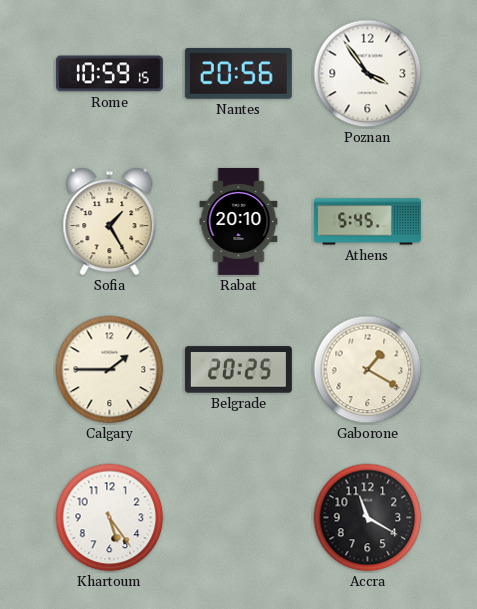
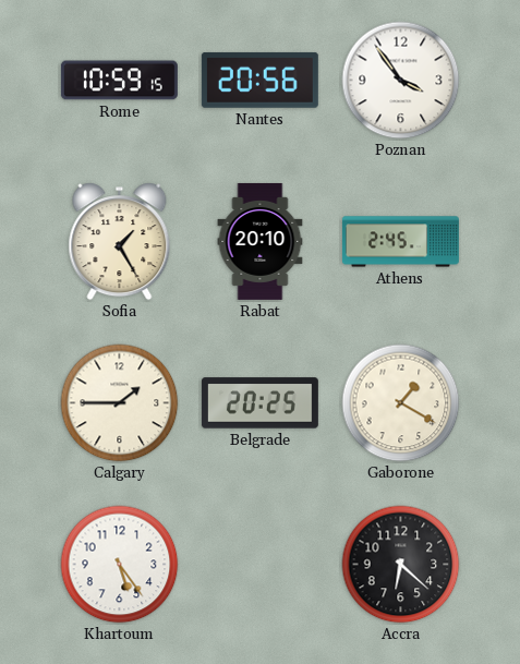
Athens: 5:45 -> 2:45 (400, 242)
Accra: 11:20 -> 6:22 (401, 565)
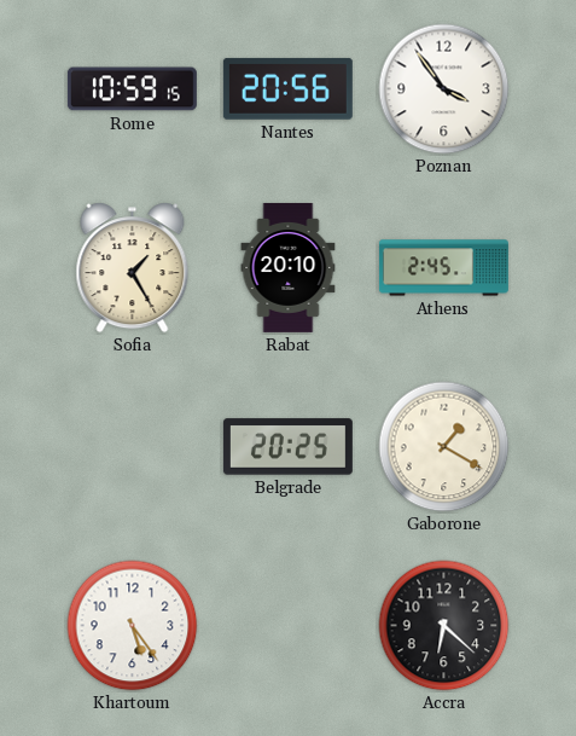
Calgary: 1:45 -> none (120, 403)
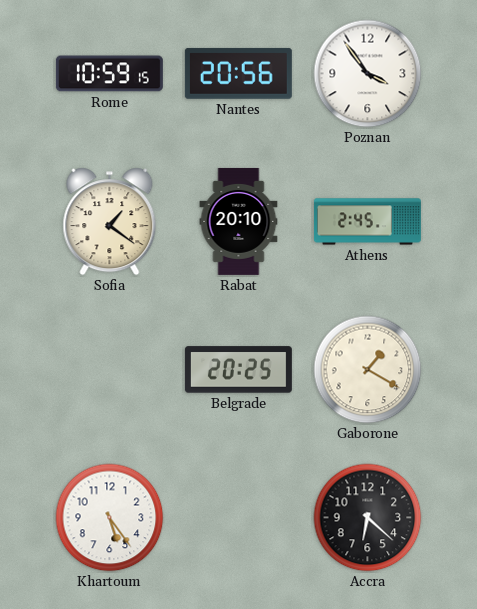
Sofia: 1:25 -> 1:21 (110, 222)
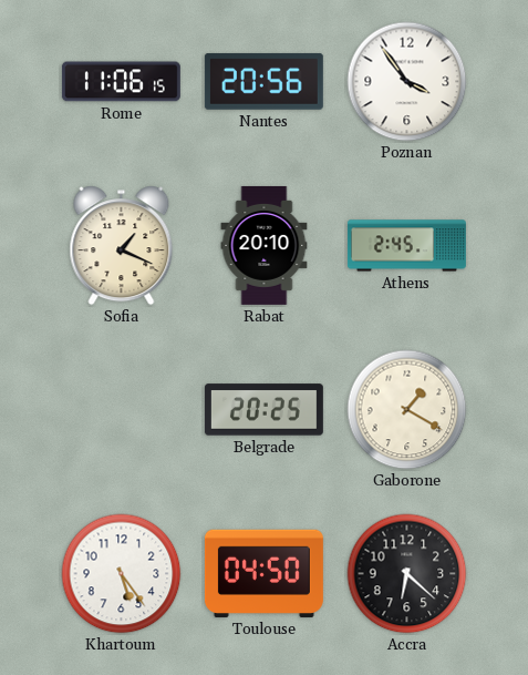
Rome: 10:59 -> 11:06 (121, 82)
Sofia: 1:21 -> 1:19 (122, 246)
Toulouse: none -> 04:50 (263, 573)
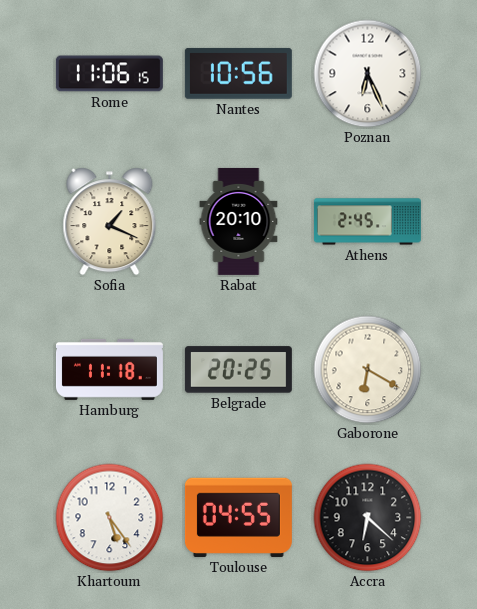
Nantes: 20:56 -> 10:56 (238, 73)
Poznan: 3:54 -> 6:26 (368, 74)
Hamburg: none -> 11:18 (109, 369)
Gaborone: 1:20 -> 6:20 (368, 370)
Toulouse: 04:50 -> 04:55 (238, 517)
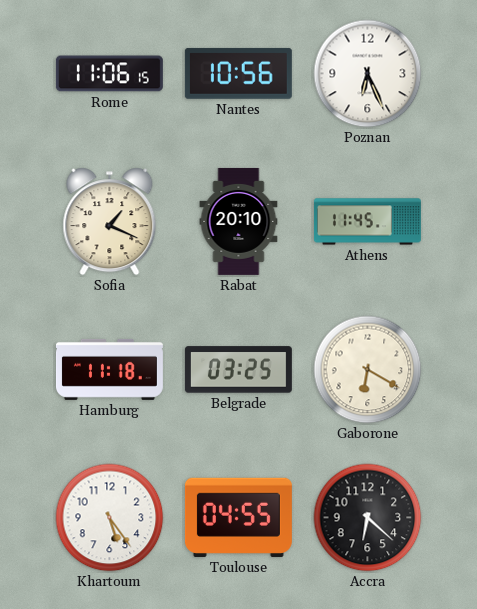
Athens: 2:45 -> 11:45 (367, 222)
Belgrade: 20:25 -> 03:25 (238, 370)
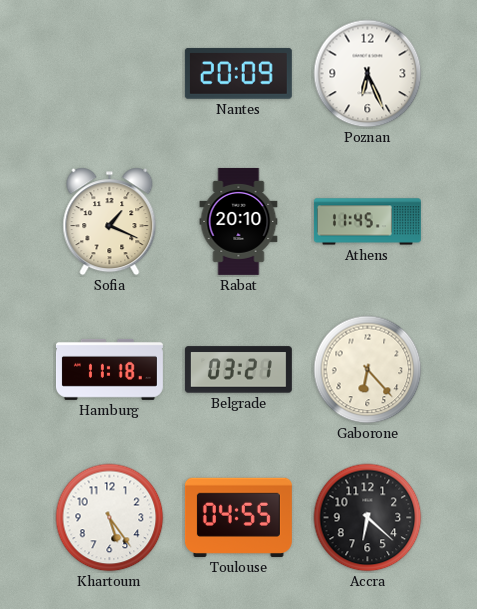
Rome: 11:06 -> none (109, 74)
Nantes: 10:56 -> 20:09 (238, 73)
Belgrade: 03:25 -> 03:21 (238, 370)
Gaborone: 6:20 -> 6:23 (368, 370)
